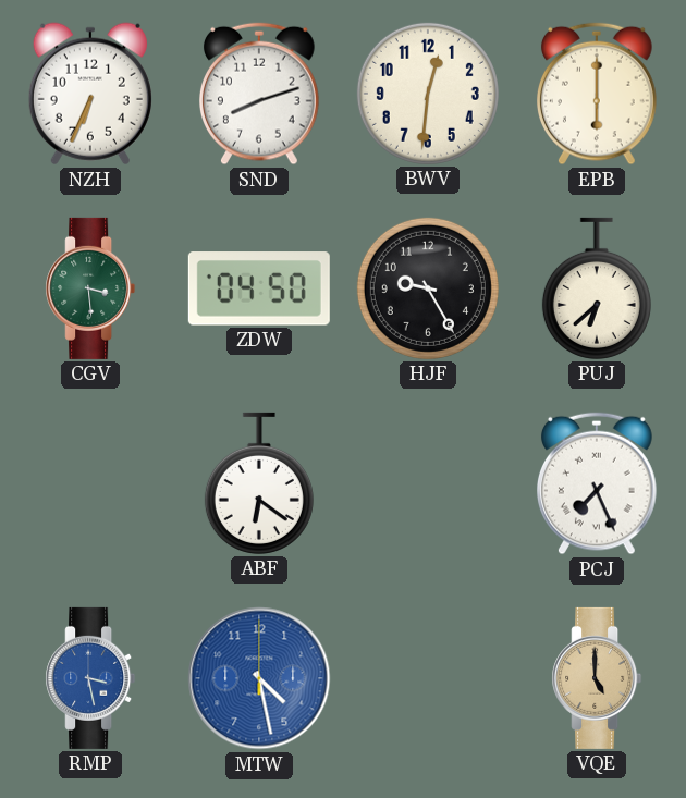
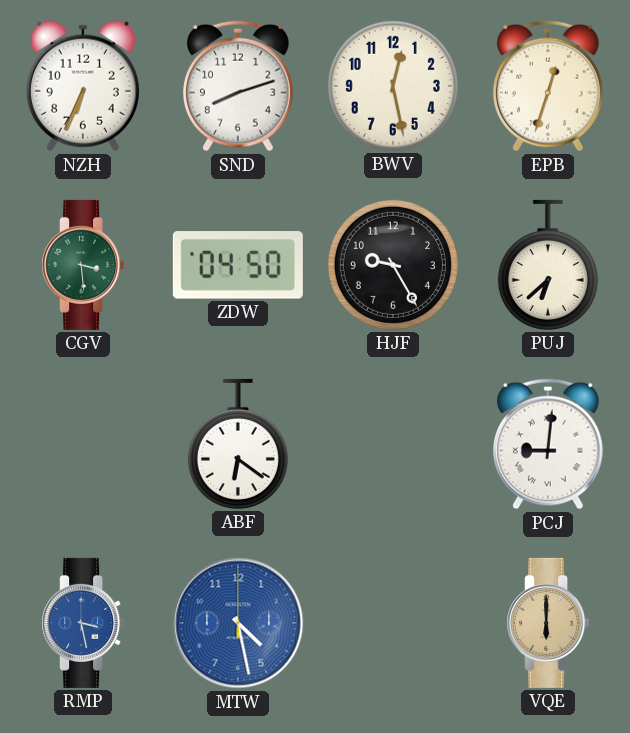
BWV: 12:31 -> 12:28 (393, 86)
EPB: 6:00 -> 12:33 (549, 86)
PCJ: 7:26 -> 9:01 (549, 444)
VQE: 5:00 -> 6:00 (548, 623)
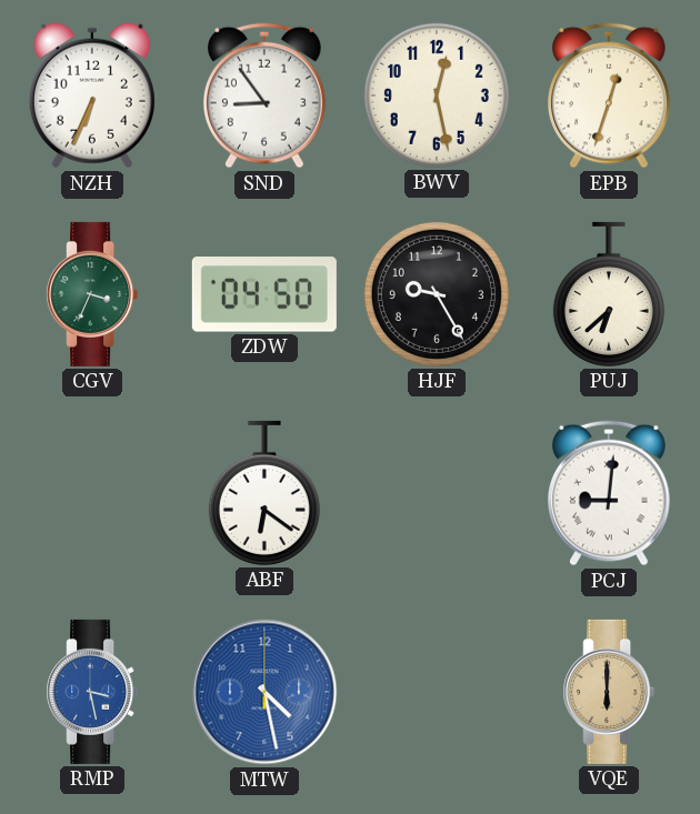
SND: 8:12 -> 8:54 (266, 96)
CGV: 3:29 -> 3:34 (92, 294)
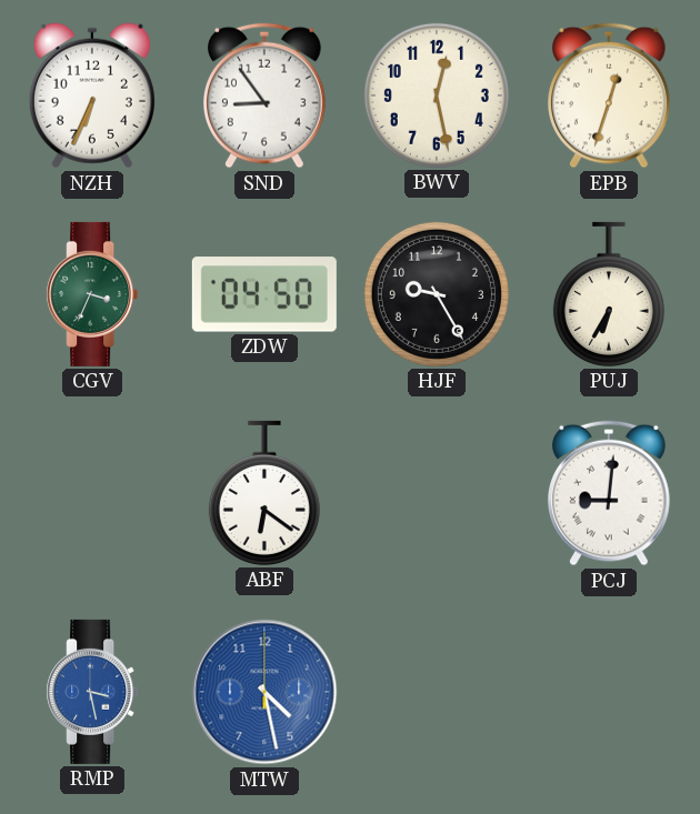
PUJ: 6:38 -> 6:35 (609, 294)
VQE: 6:00 -> none (609, 692)
